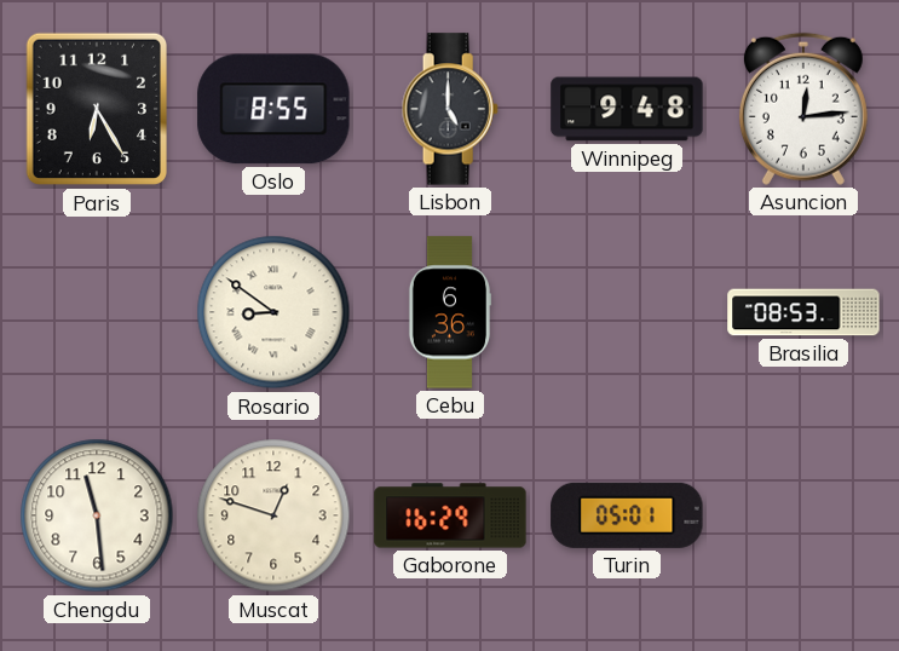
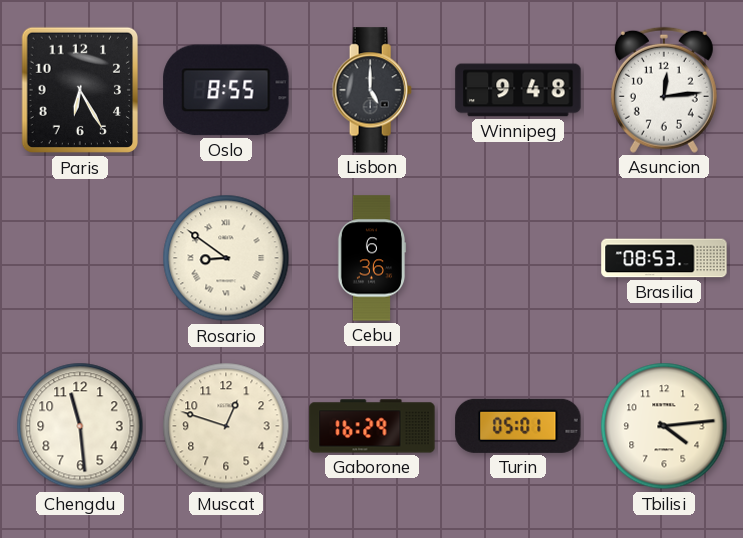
Tbilisi: none -> 4:14 (664, 426)
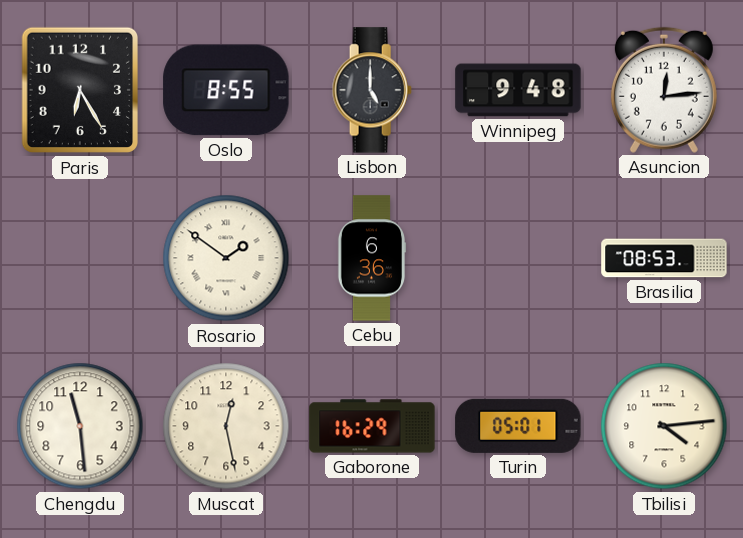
Rosario: 8:51 -> 1:51 (226, 258)
Muscat: 12:48 -> 12:28 (226, 426)
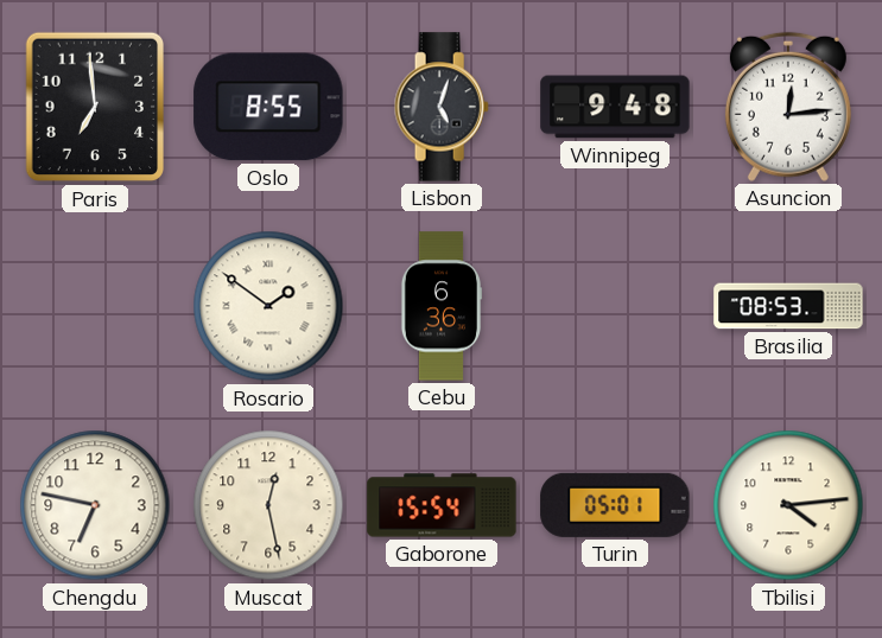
Paris: 6:25 -> 6:59 (94, 107)
Lisbon: 5:00 -> 5:03 (442, 107)
Chengdu: 11:29 -> 6:47 (95, 505)
Gaborone: 16:29 -> 15:54 (442, 505)
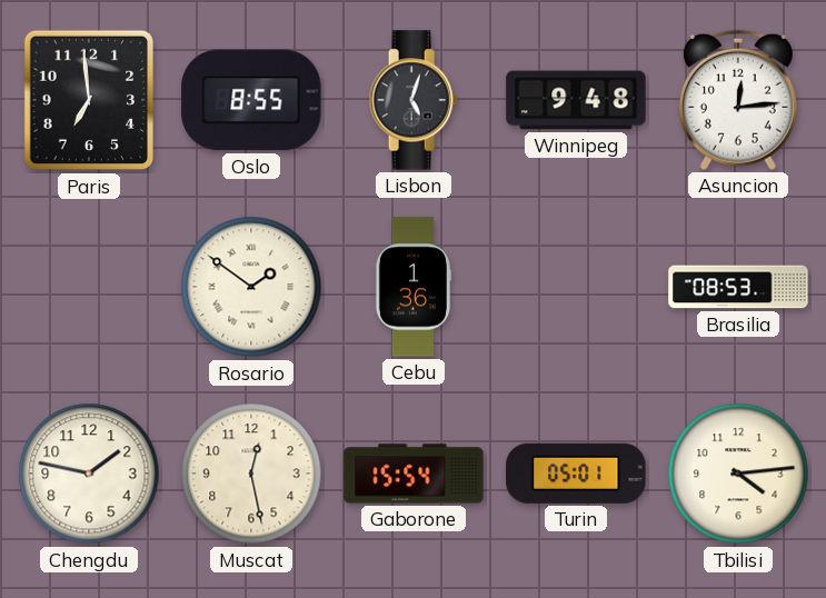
Cebu: 6:36 -> 1:36 (414, 287)
Chengdu: 6:47 -> 1:47 (89, 474)
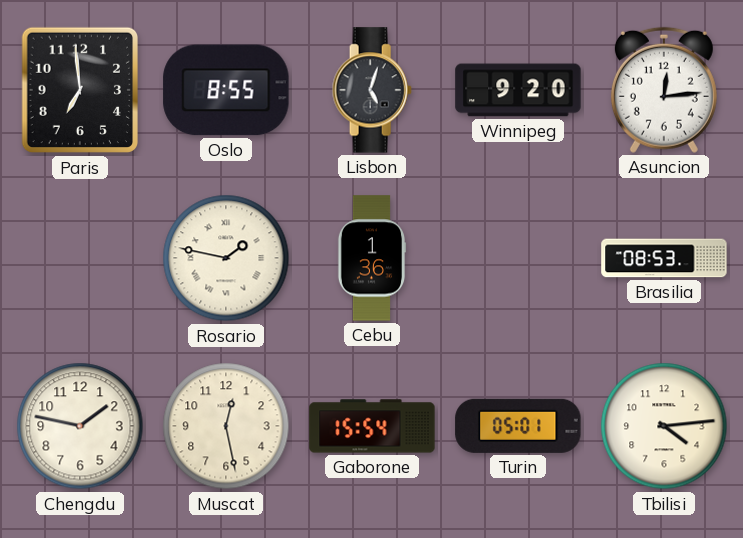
Winnipeg: 9:48 -> 9:20 (518, 90)
Rosario: 1:51 -> 1:47 (226, 258)
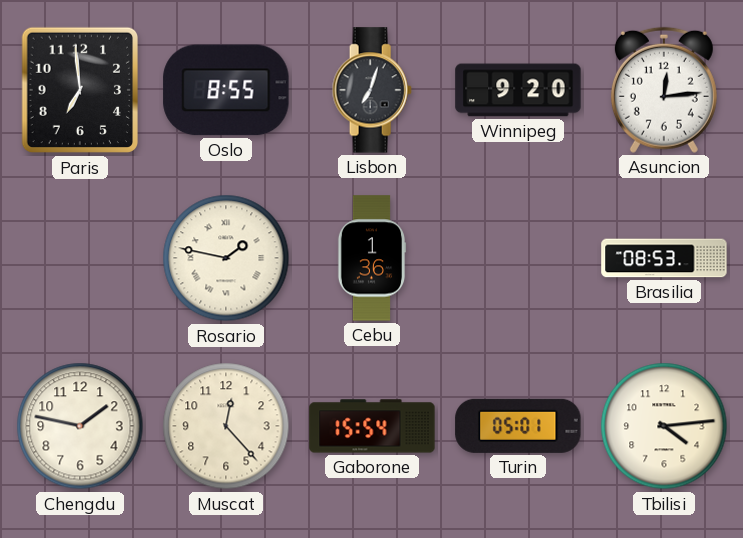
Lisbon: 5:03 -> 7:03 (372, 90)
Muscat: 12:28 -> 12:23 (226, 426)
